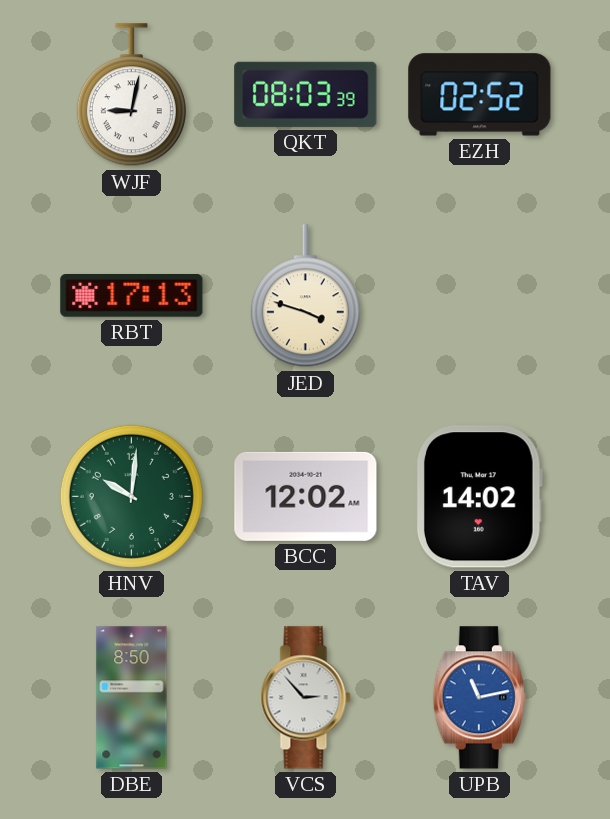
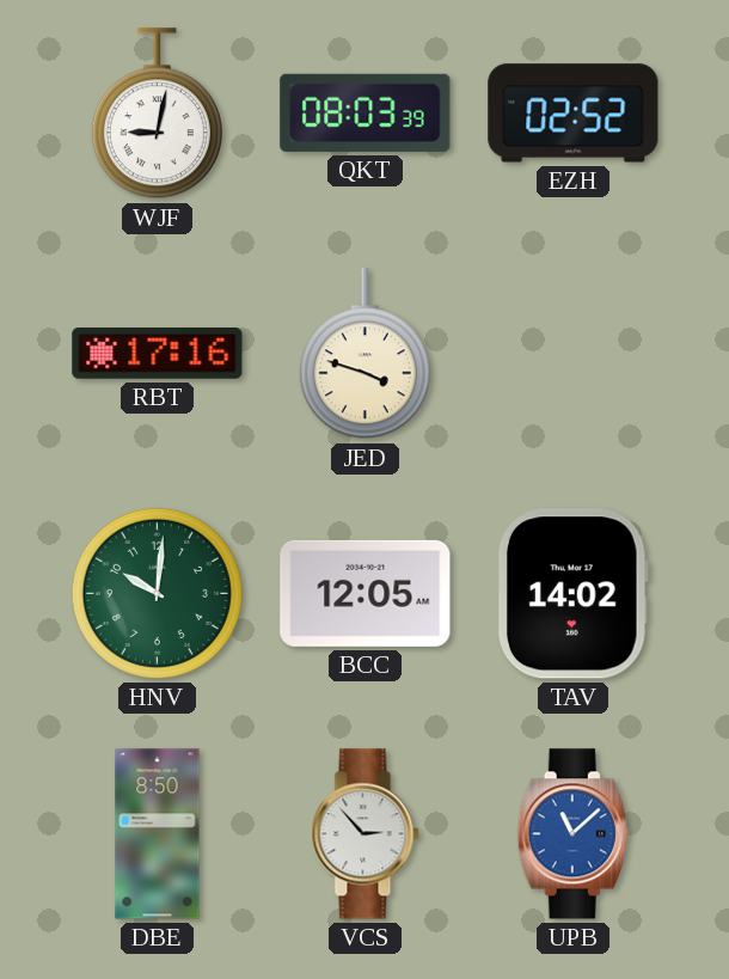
RBT: 17:13 -> 17:16 (158, 354)
BCC: 12:02 -> 12:05 (366, 593)
UPB: 11:13 -> 11:08 (572, 834)
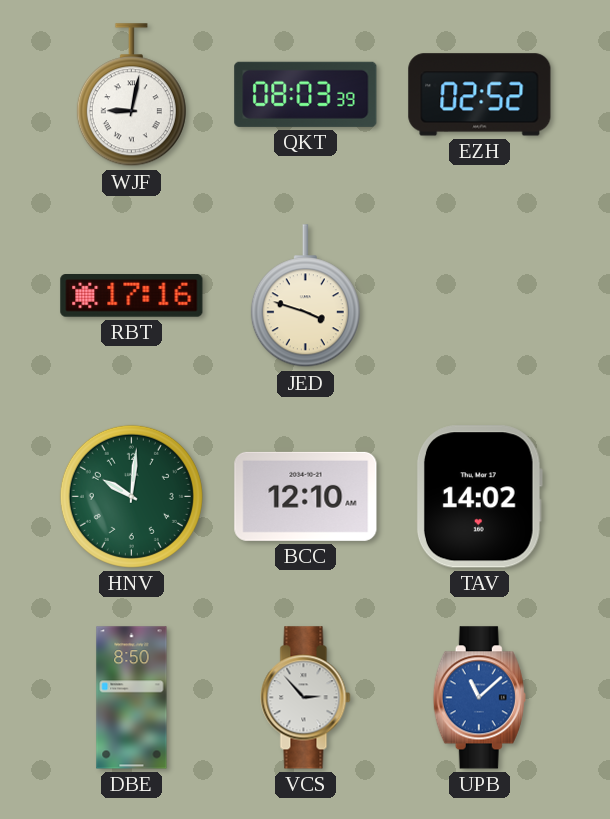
BCC: 12:05 -> 12:10 (306, 496)
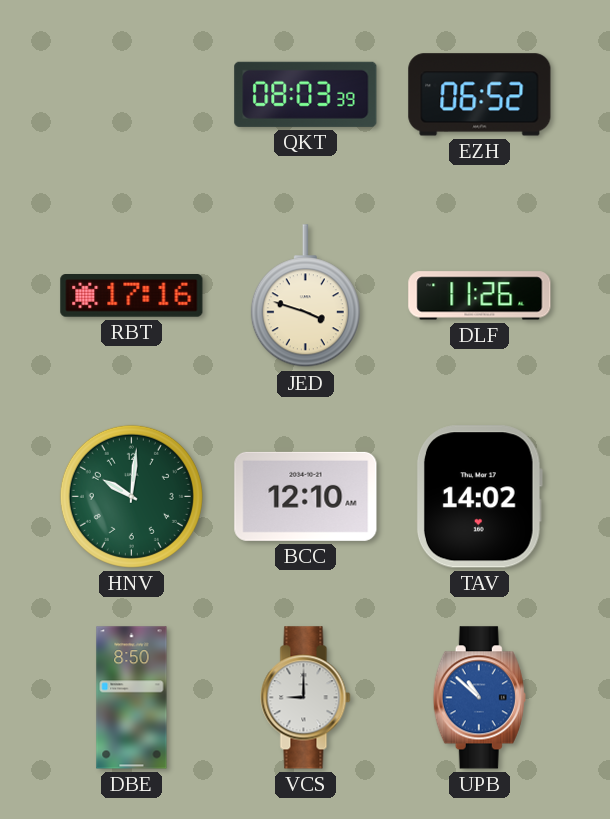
WJF: 9:02 -> none (131, 95)
EZH: 02:52 -> 06:52 (480, 95)
DLF: none -> 11:26 (480, 296)
VCS: 2:53 -> 9:00 (306, 698)
UPB: 11:08 -> 10:52 (479, 698)
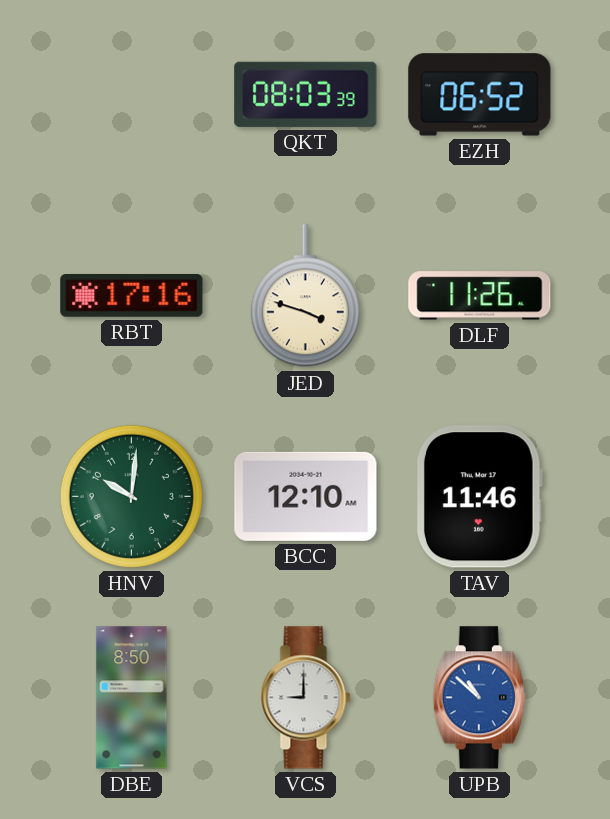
TAV: 14:02 -> 11:46 (479, 497)
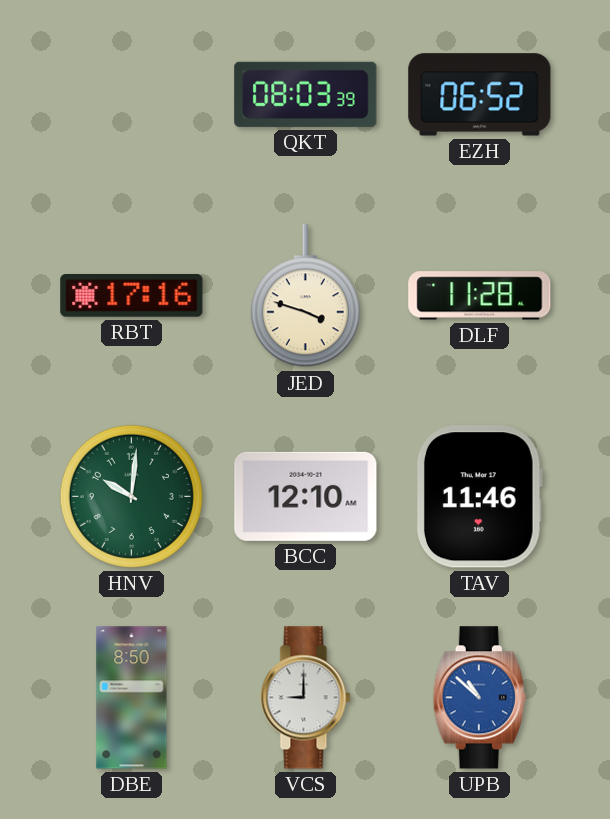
DLF: 11:26 -> 11:28 (480, 296)
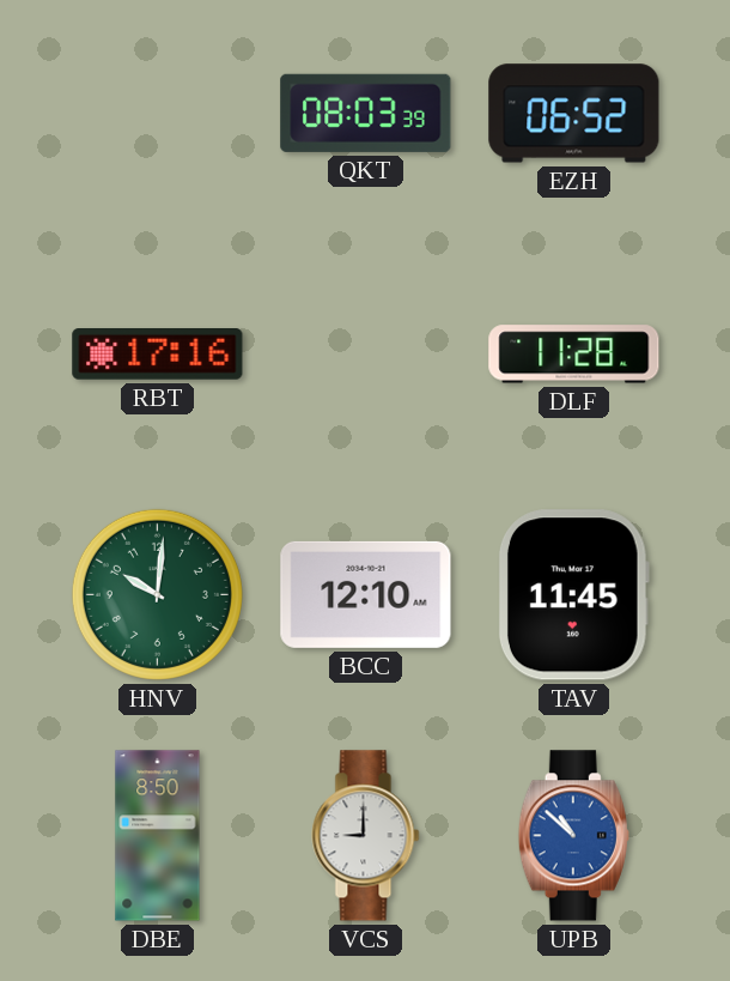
JED: 3:48 -> none (305, 296)
TAV: 11:46 -> 11:45 (573, 595)
